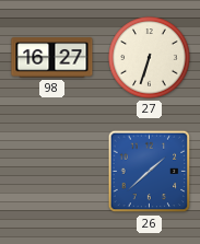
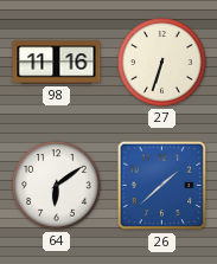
98: 16:27 -> 11:16 (57, 63)
64: none -> 6:09 (57, 186)
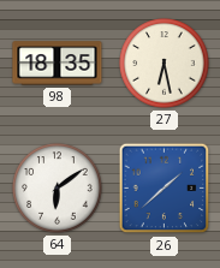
98: 11:16 -> 18:35 (58, 64)
27: 6:33 -> 6:28 (165, 64)
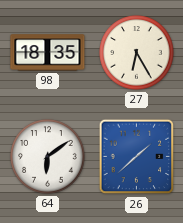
27: 6:28 -> 6:25 (137, 53)
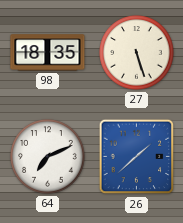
27: 6:25 -> 5:27 (137, 53)
64: 6:09 -> 7:11 (48, 157)
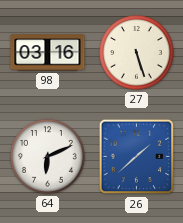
98: 18:35 -> 03:16 (48, 53)
64: 7:11 -> 6:11 (48, 157)
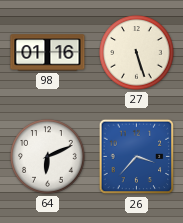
98: 03:16 -> 01:16 (48, 53)
26: 1:38 -> 3:37 (137, 157)
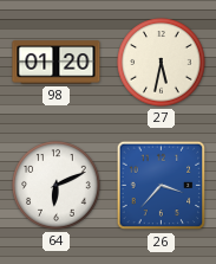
98: 01:16 -> 01:20 (57, 63)
27: 5:27 -> 5:32 (162, 63)
